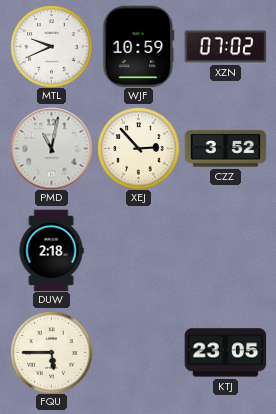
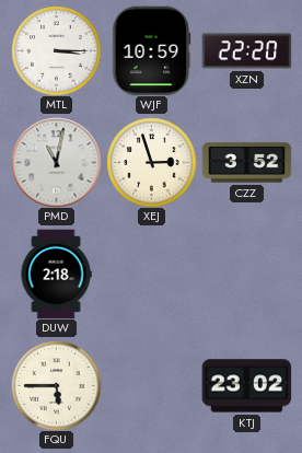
MTL: 9:41 -> 3:15 (56, 50)
XZN: 07:02 -> 22:20 (246, 51)
XEJ: 2:53 -> 2:57 (151, 162)
KTJ: 23:05 -> 23:02 (246, 386)
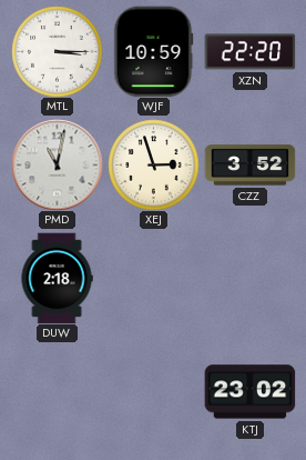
FQU: 5:45 -> none (56, 385)
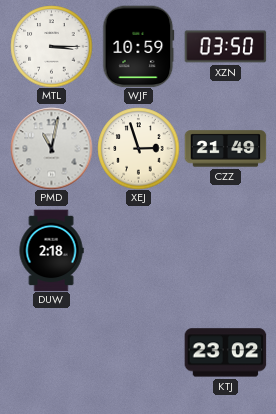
XZN: 22:20 -> 03:50 (225, 47)
CZZ: 3:52 -> 21:49 (225, 149)
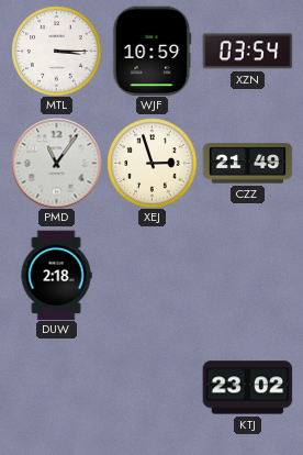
XZN: 03:50 -> 03:54 (247, 52)
PMD: 11:02 -> 11:06 (56, 163)
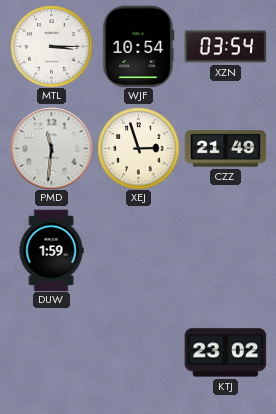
WJF: 10:59 -> 10:54 (139, 46)
PMD: 11:06 -> 11:31 (51, 148)
DUW: 2:18 -> 1:59 (51, 250)
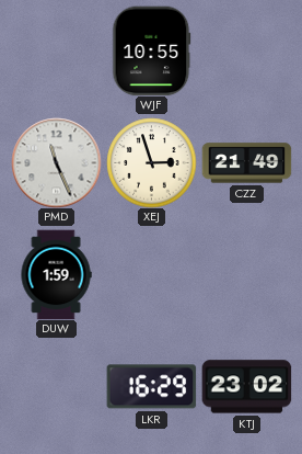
MTL: 3:15 -> none (51, 46)
WJF: 10:54 -> 10:55 (152, 50)
XZN: 03:54 -> none (225, 47)
PMD: 11:31 -> 11:26 (56, 162)
LKR: none -> 16:29 (151, 387)
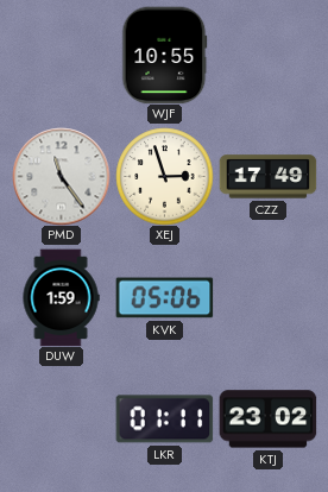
PMD: 11:26 -> 11:24 (61, 176)
CZZ: 21:49 -> 17:49 (267, 177)
KVK: none -> 05:06 (164, 298)
LKR: 16:29 -> 01:11 (164, 420)
